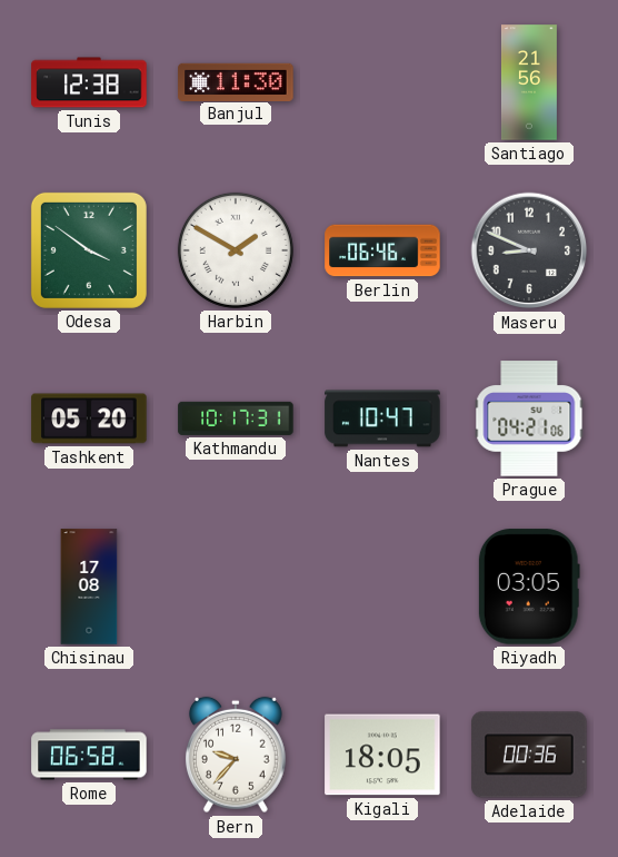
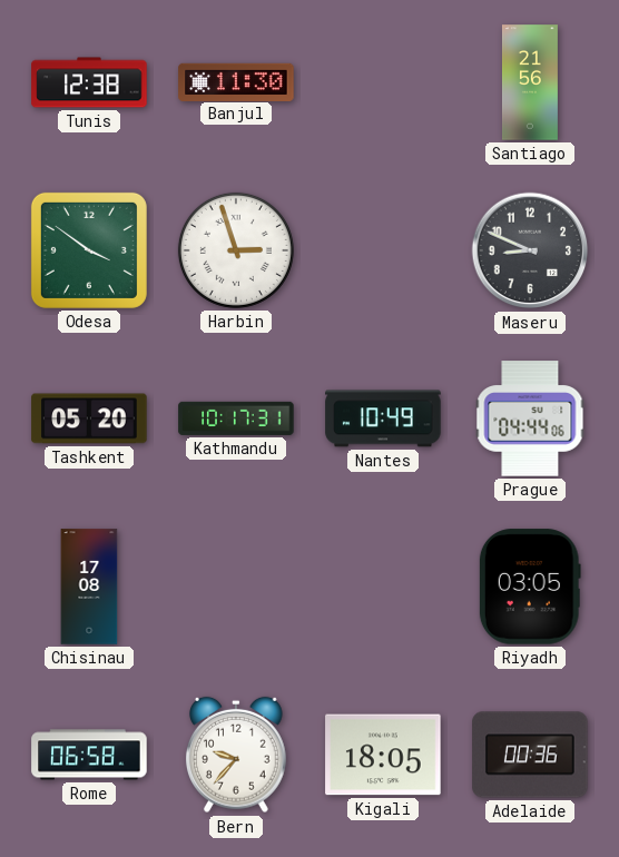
Harbin: 1:50 -> 2:57 (236, 250)
Berlin: 06:46 -> none (382, 250)
Nantes: 10:47 -> 10:49 (383, 418)
Prague: 04:21 -> 04:44 (530, 418)
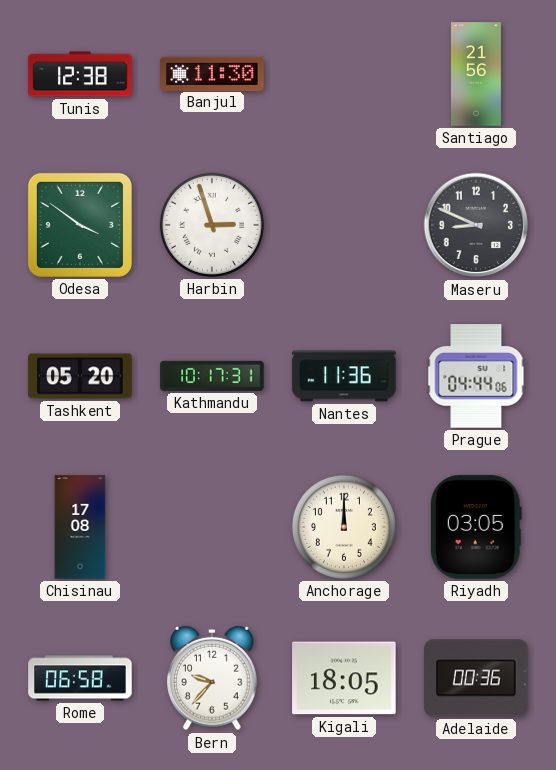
Nantes: 10:49 -> 11:36 (344, 376)
Anchorage: none -> 12:00 (344, 527)
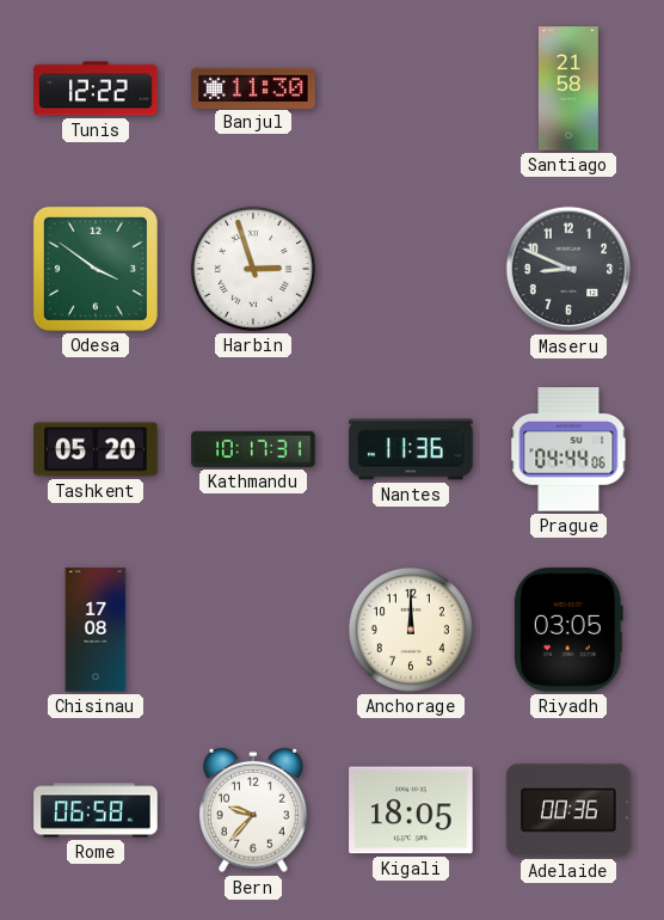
Tunis: 12:38 -> 12:22 (96, 88)
Santiago: 21:56 -> 21:58 (568, 88)
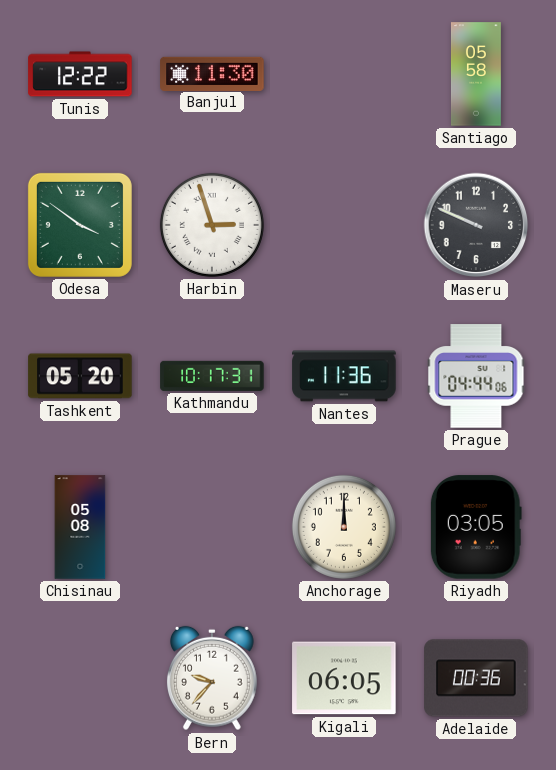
Santiago: 21:58 -> 05:58 (476, 74)
Maseru: 8:49 -> 9:49 (476, 225)
Chisinau: 17:08 -> 05:08 (80, 527)
Rome: 06:58 -> none (96, 810)
Kigali: 18:05 -> 06:05 (344, 678)
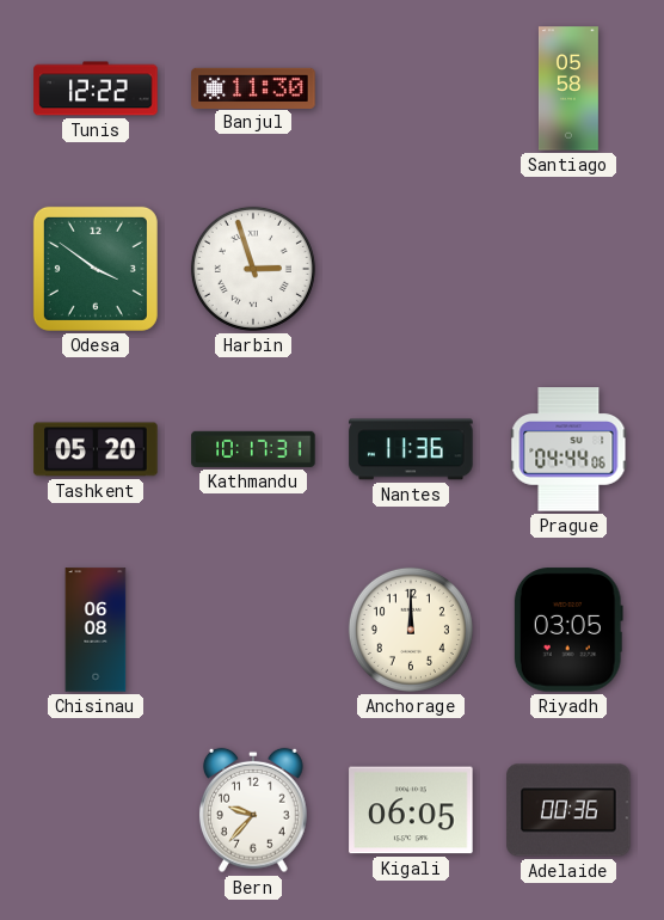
Maseru: 9:49 -> none (476, 225)
Chisinau: 05:08 -> 06:08 (96, 630)
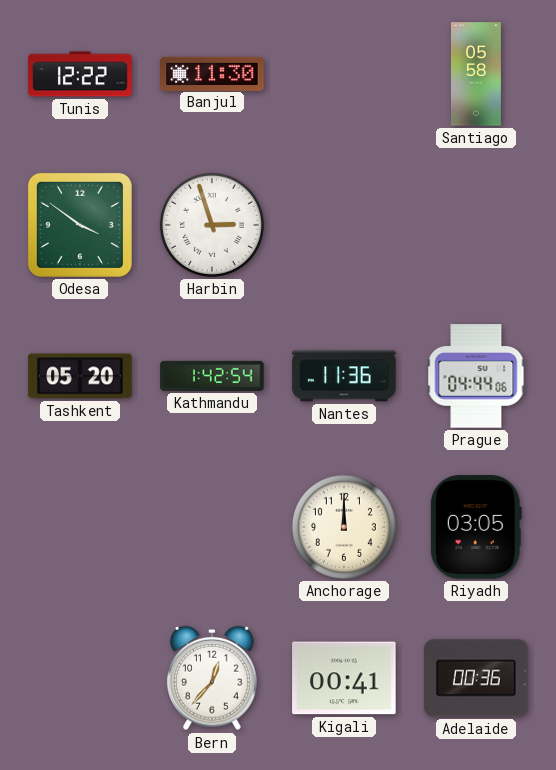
Kathmandu: 10:17 -> 1:42 (212, 376)
Chisinau: 06:08 -> none (96, 630)
Bern: 9:37 -> 12:37 (212, 678)
Kigali: 06:05 -> 00:41 (344, 678)
